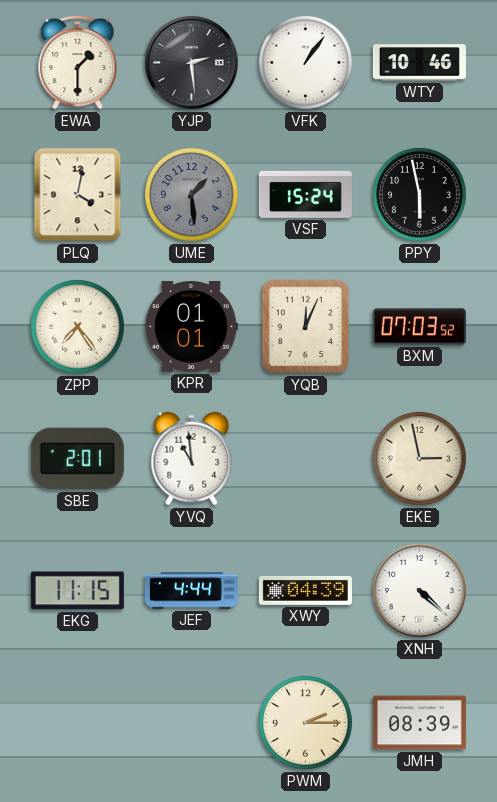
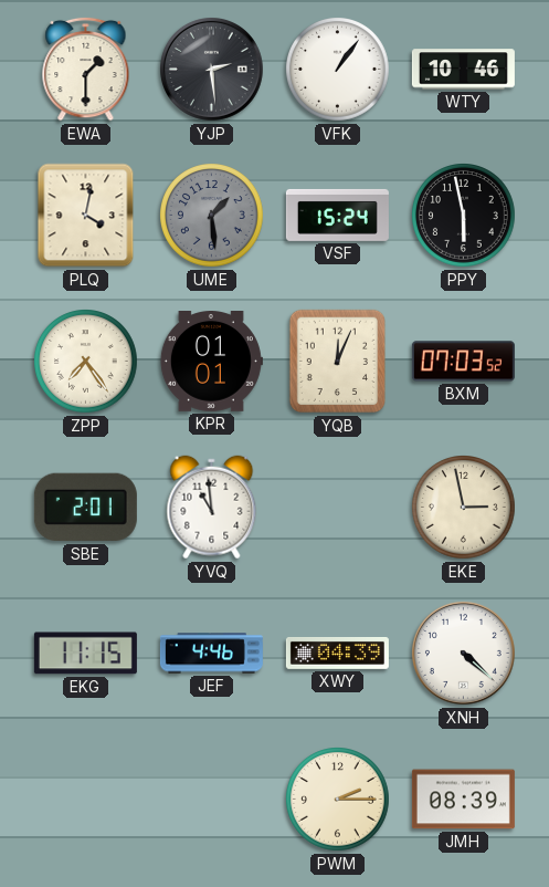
JEF: 4:44 -> 4:46 (211, 654)
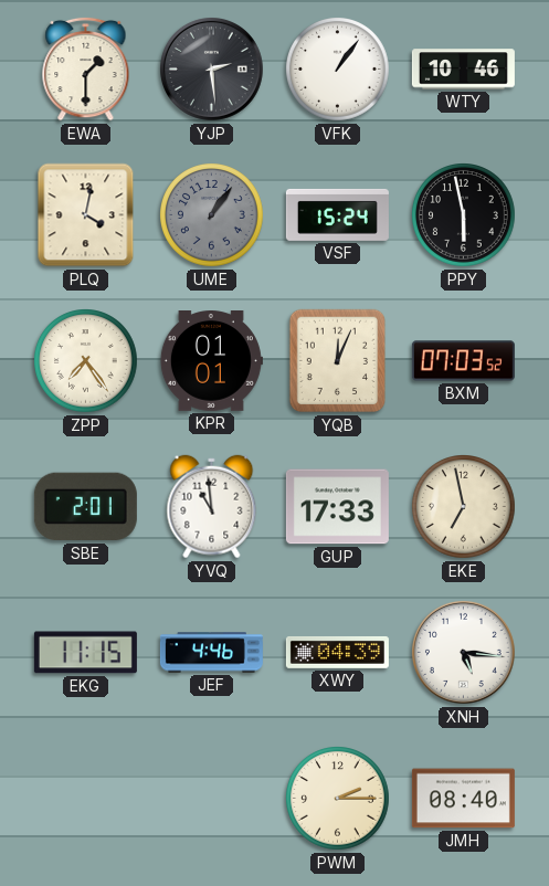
UME: 1:29 -> 1:06 (212, 215)
GUP: none -> 17:33 (337, 507)
EKE: 2:58 -> 6:58 (464, 507)
XNH: 4:22 -> 5:16 (463, 652)
JMH: 08:39 -> 08:40 (463, 799)
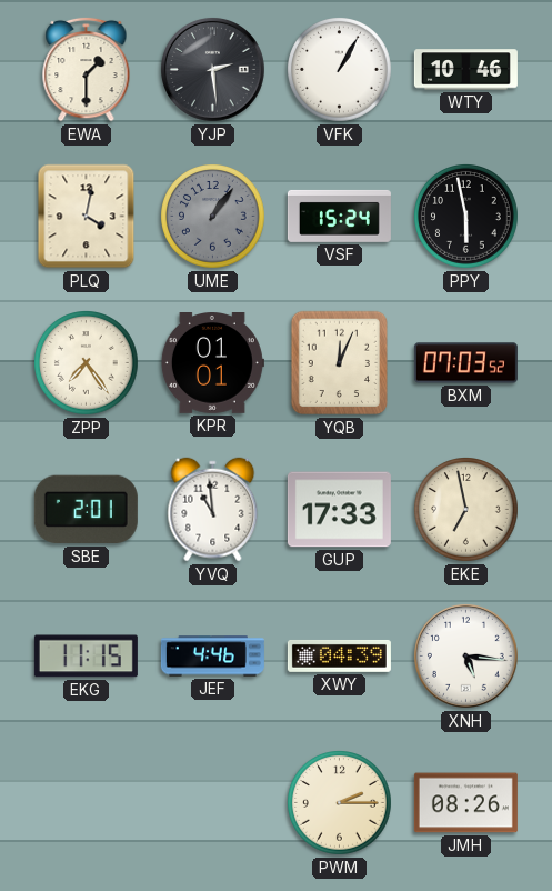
VFK: 1:06 -> 1:05 (340, 70)
JMH: 08:40 -> 08:26 (465, 803)
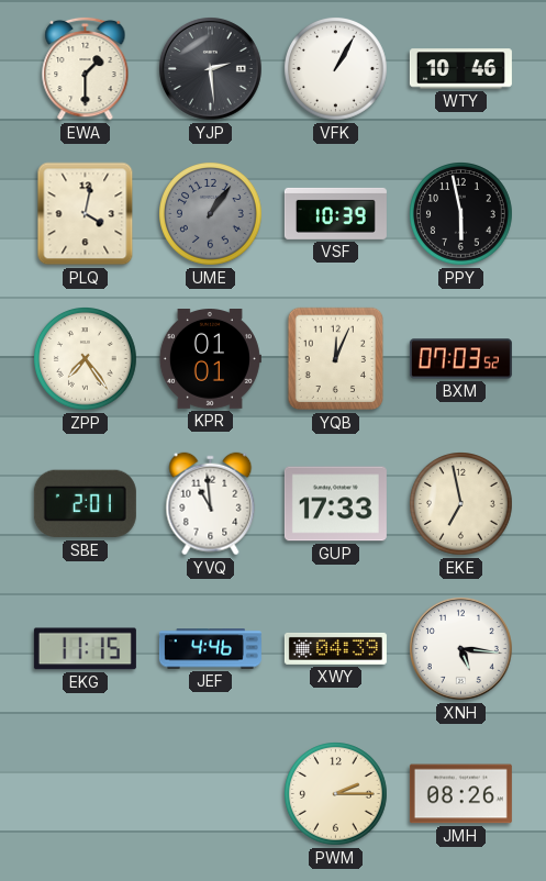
VSF: 15:24 -> 10:39 (335, 213)
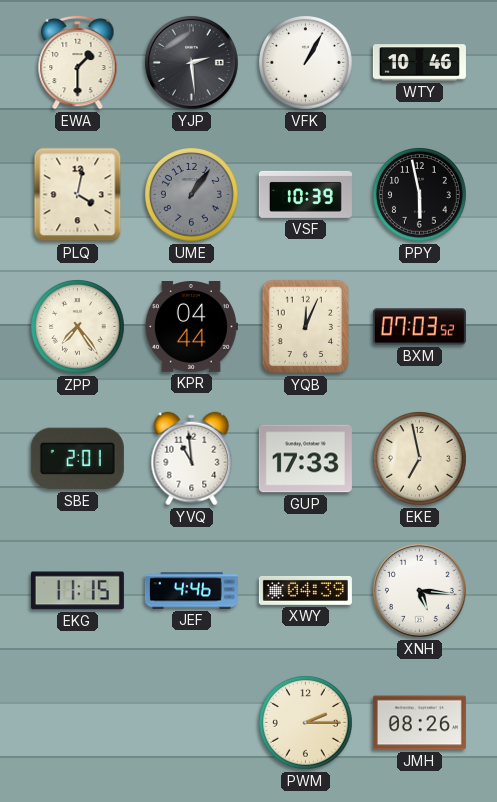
KPR: 01:01 -> 04:44 (191, 327)
